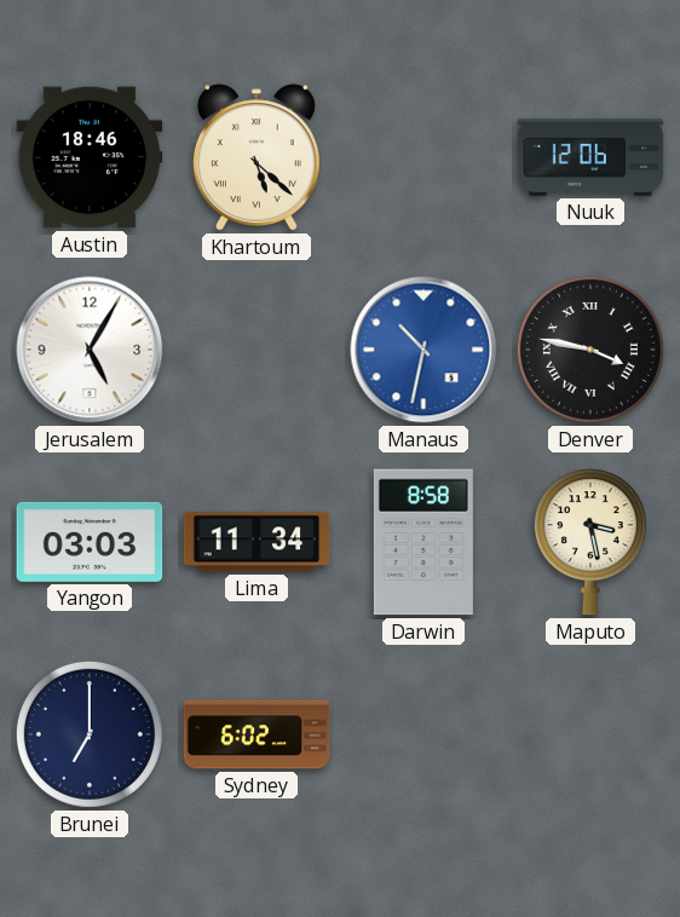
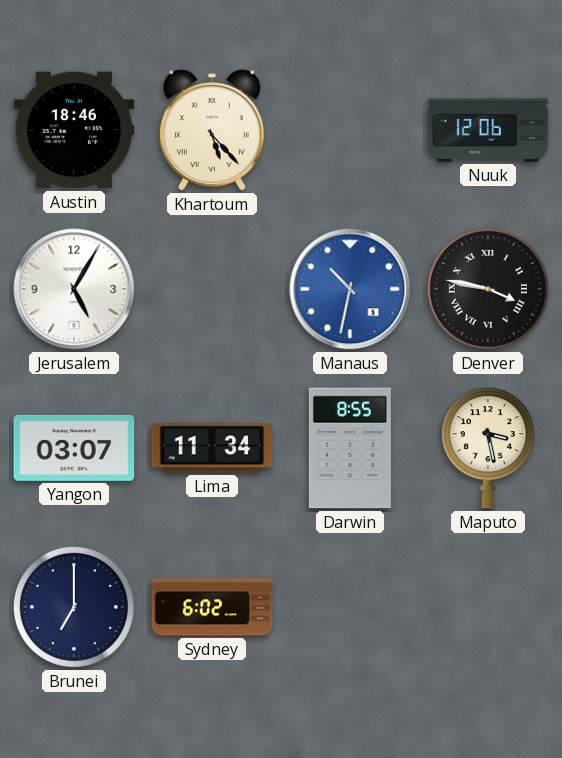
Khartoum: 5:22 -> 5:23 (212, 130)
Yangon: 03:03 -> 03:07 (74, 448)
Darwin: 8:58 -> 8:55 (350, 448)
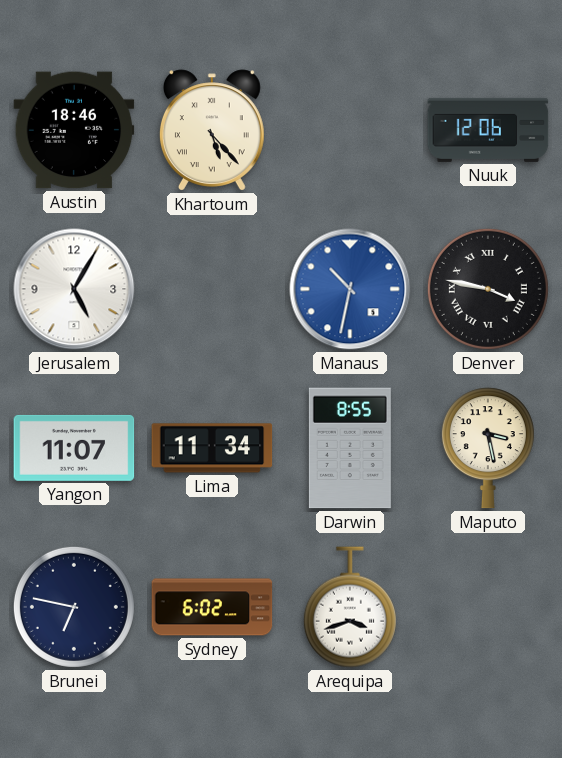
Yangon: 03:07 -> 11:07 (74, 448)
Brunei: 7:00 -> 6:47 (74, 607)
Arequipa: none -> 3:42 (350, 607)
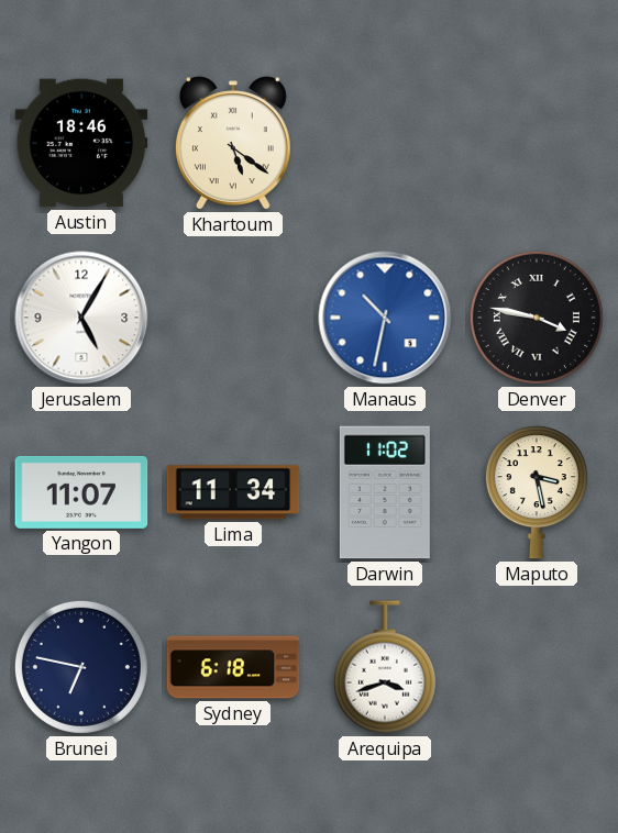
Khartoum: 5:23 -> 5:21 (233, 143)
Nuuk: 12:06 -> none (488, 130)
Darwin: 8:55 -> 11:02 (385, 492)
Sydney: 6:02 -> 6:18 (233, 667)
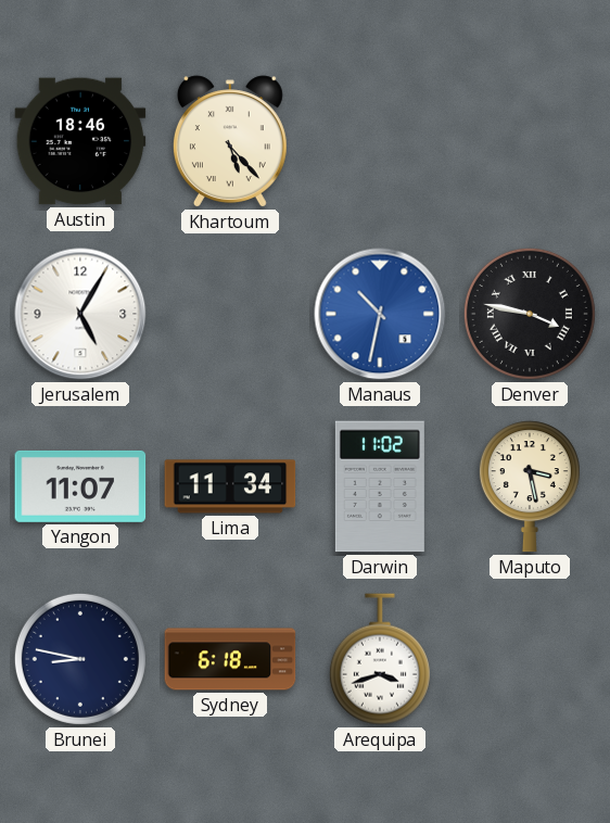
Khartoum: 5:21 -> 5:23 (230, 141)
Brunei: 6:47 -> 8:47 (80, 659)
